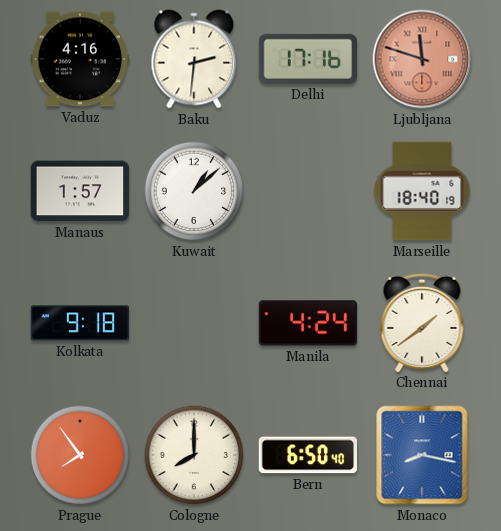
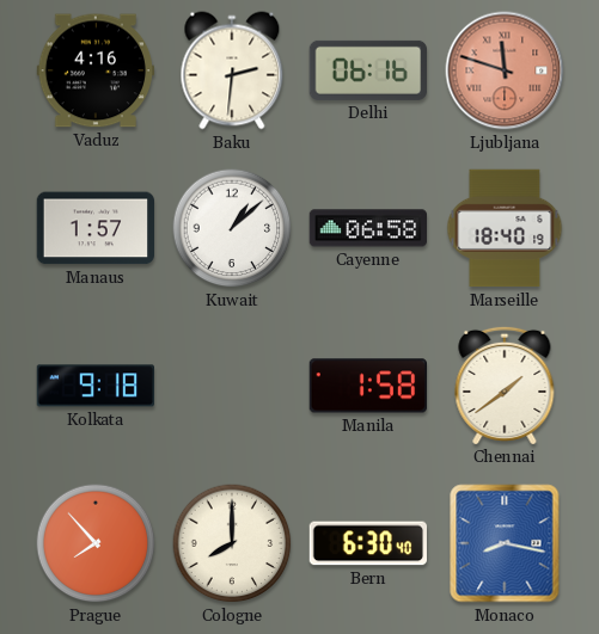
Delhi: 17:16 -> 06:16 (367, 70)
Cayenne: none -> 06:58 (368, 228)
Manila: 4:24 -> 1:58 (367, 386)
Prague: 7:54 -> 7:53 (96, 543)
Bern: 6:50 -> 6:30 (367, 543)
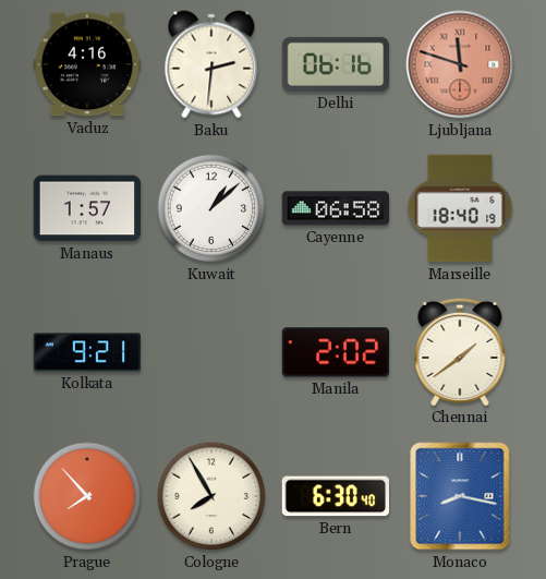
Kolkata: 9:18 -> 9:21 (86, 352)
Manila: 1:58 -> 2:02 (335, 352)
Cologne: 8:00 -> 7:55 (211, 496)
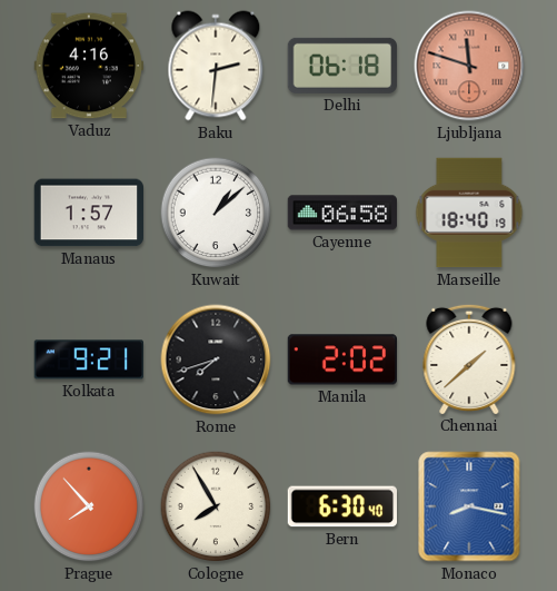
Delhi: 06:16 -> 06:18 (341, 66)
Rome: none -> 7:42 (216, 359)
Chennai: 1:39 -> 1:38 (469, 358)
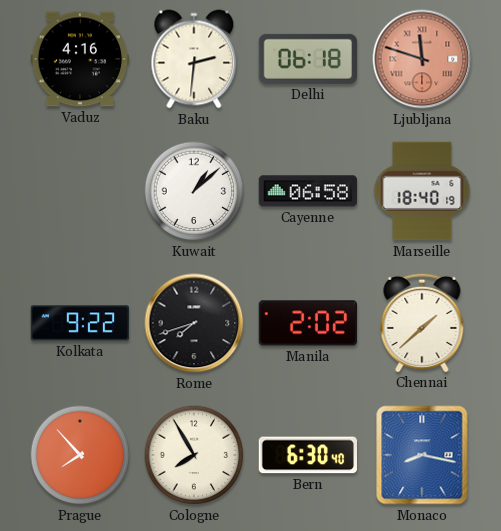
Manaus: 1:57 -> none (89, 213)
Kolkata: 9:21 -> 9:22 (79, 323)
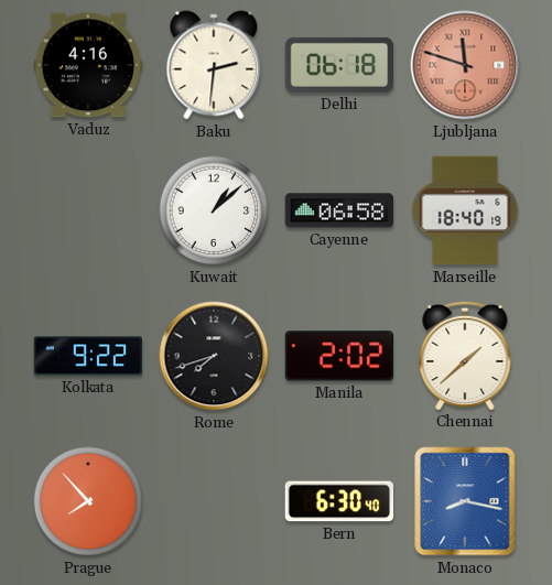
Cologne: 7:55 -> none (194, 455)
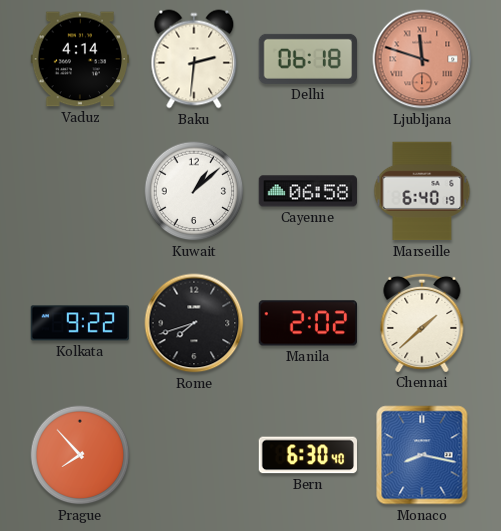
Vaduz: 4:16 -> 4:14 (80, 59)
Marseille: 18:40 -> 6:40 (422, 191)
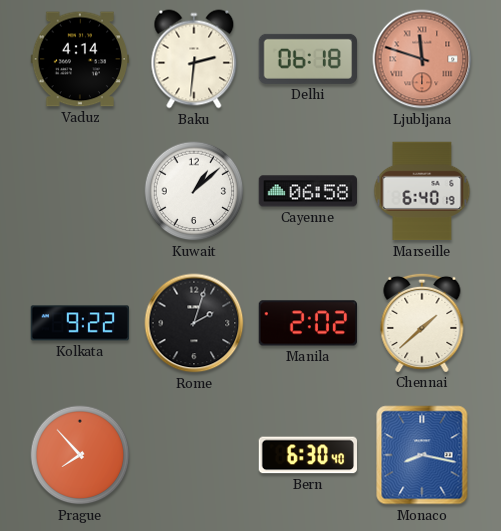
Rome: 7:42 -> 2:03 (194, 323)
